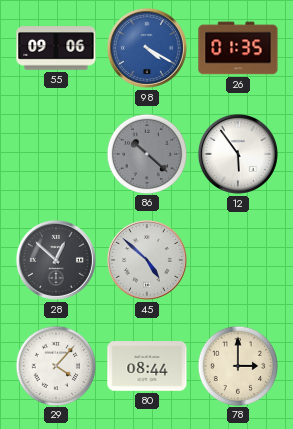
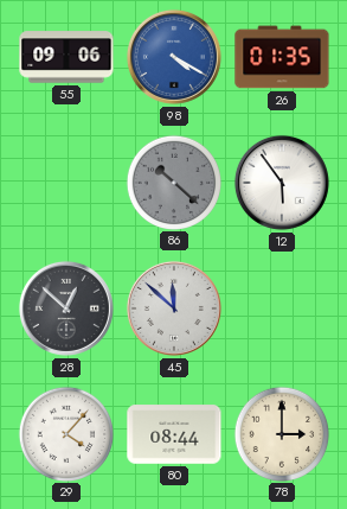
45: 4:52 -> 11:52 (174, 308)
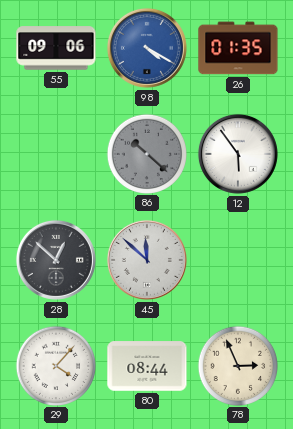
78: 3:00 -> 2:56 (237, 365)
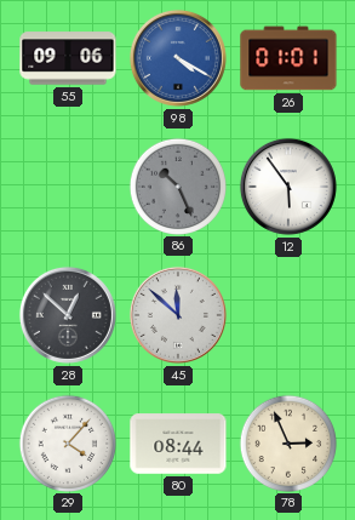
26: 01:35 -> 01:01 (288, 58)
86: 10:22 -> 10:26 (177, 185)
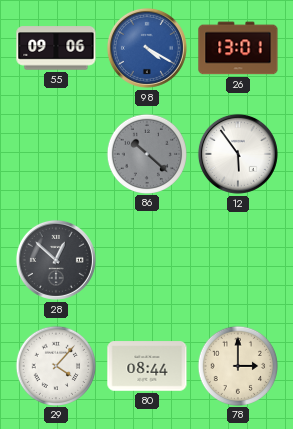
26: 01:01 -> 13:01 (238, 48)
86: 10:26 -> 10:22 (146, 153)
45: 11:52 -> none (178, 315)
78: 2:56 -> 3:00 (237, 365)
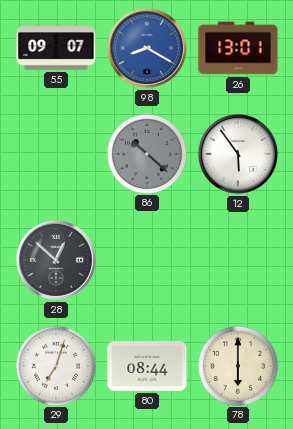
55: 09:06 -> 09:07 (56, 48)
98: 4:20 -> 8:20 (147, 48)
29: 4:07 -> 7:03 (55, 365)
78: 3:00 -> 6:00 (237, 365)
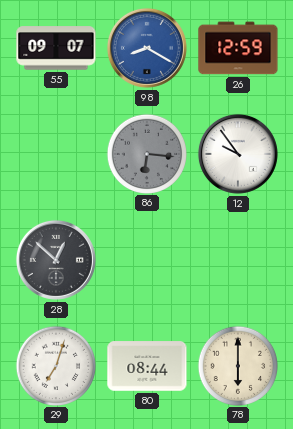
26: 13:01 -> 12:59 (238, 48)
86: 10:22 -> 6:16 (146, 153)
12: 5:54 -> 9:54 (238, 154)
